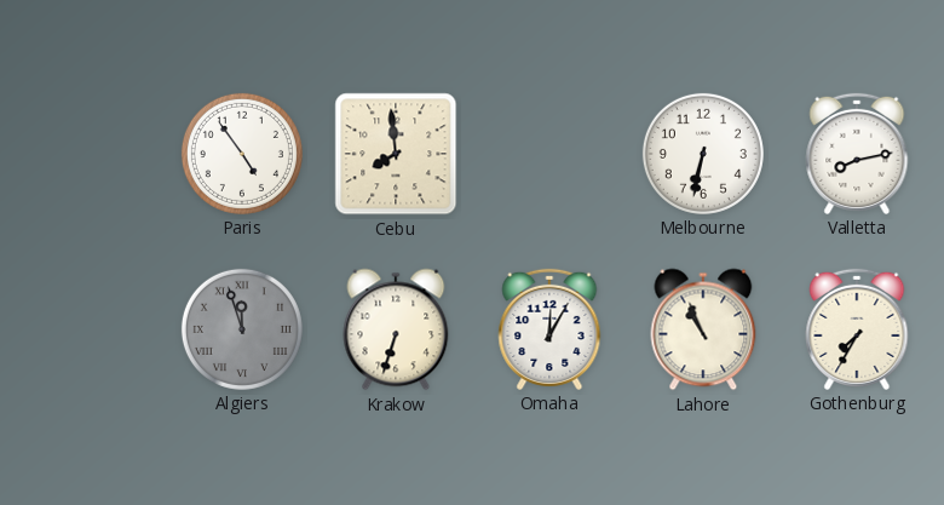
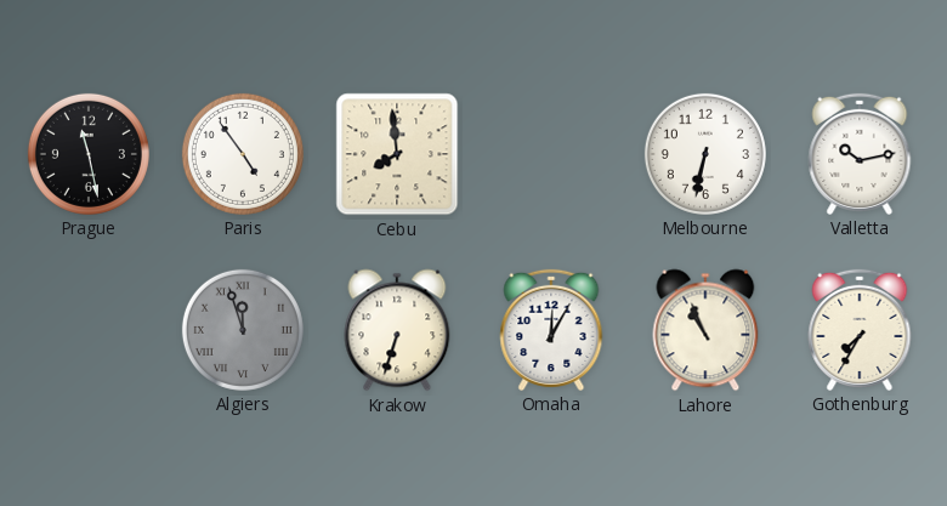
Prague: none -> 11:28 (89, 154)
Valletta: 8:13 -> 10:13 (860, 154)
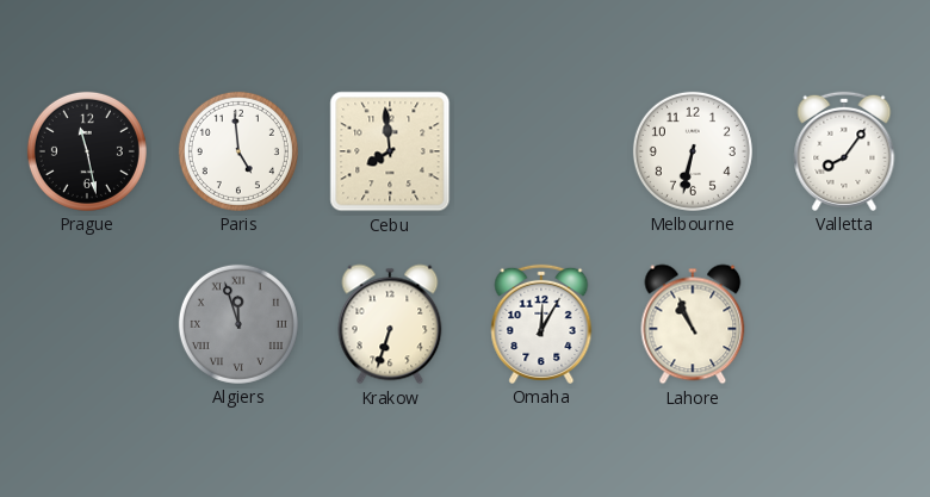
Paris: 4:54 -> 4:59 (238, 151)
Valletta: 10:13 -> 8:06 (844, 151)
Gothenburg: 7:35 -> none (860, 330)
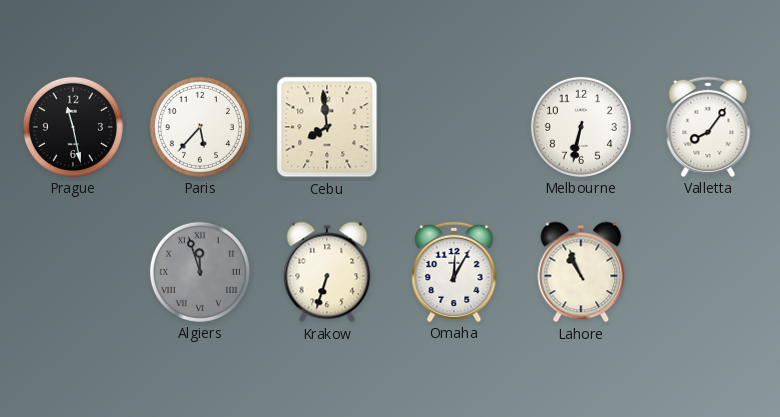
Paris: 4:59 -> 5:37 (200, 127)
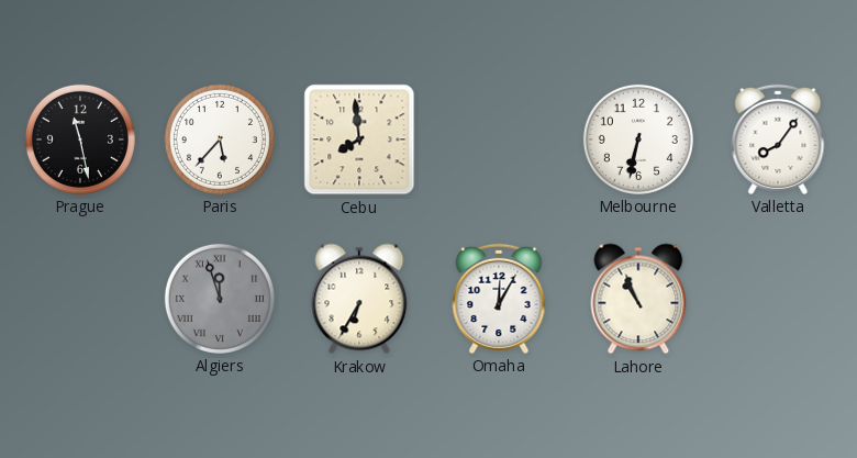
Krakow: 6:33 -> 6:35 (359, 299)
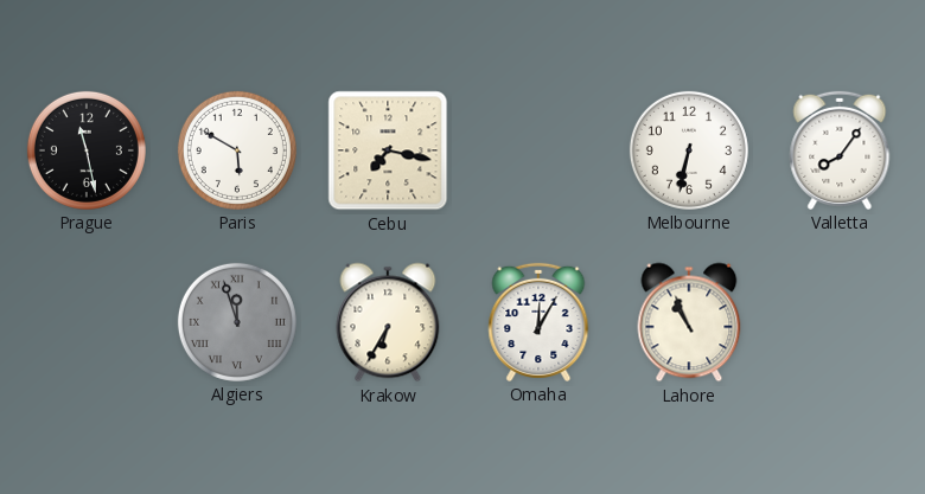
Paris: 5:37 -> 5:50 (237, 150)
Cebu: 7:59 -> 7:17 (388, 150)
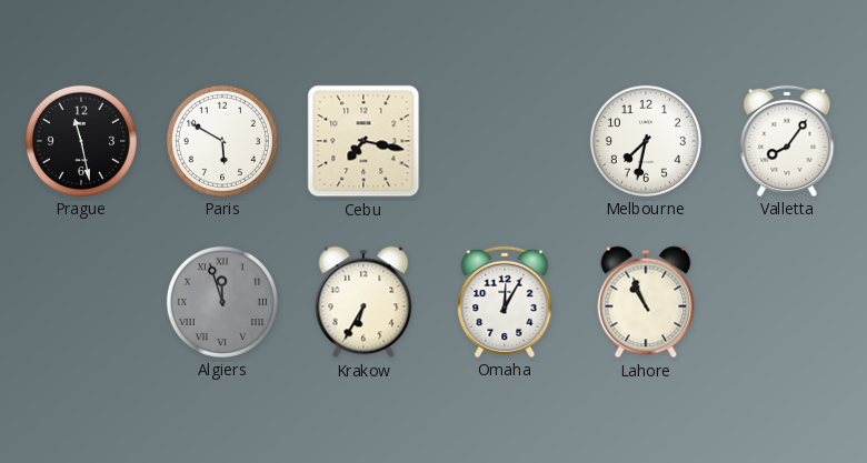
Melbourne: 6:32 -> 7:32 (646, 141)
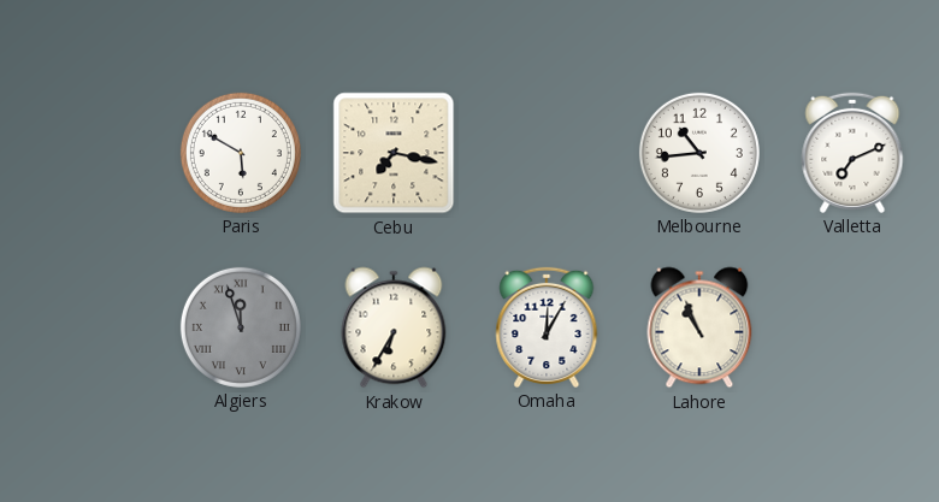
Prague: 11:28 -> none (81, 141)
Melbourne: 7:32 -> 10:44 (699, 153)
Valletta: 8:06 -> 7:11 (852, 153)
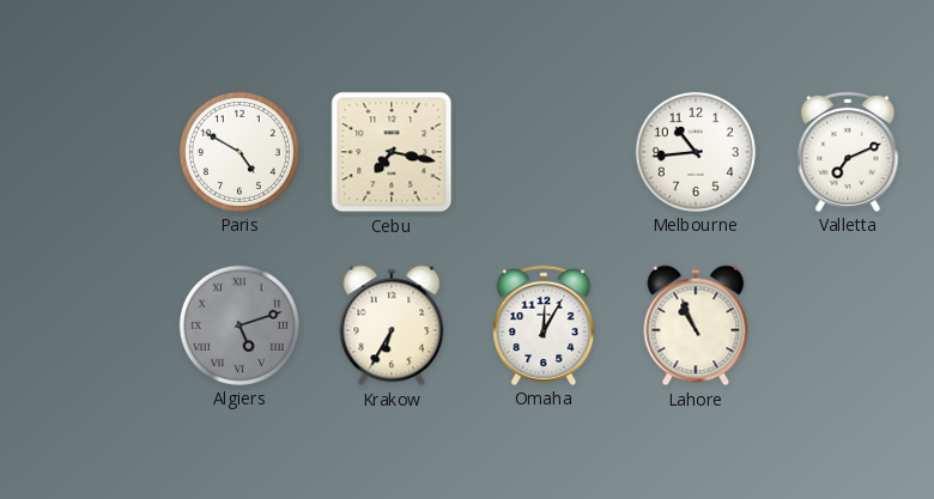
Paris: 5:50 -> 4:50 (239, 152)
Algiers: 11:57 -> 5:12 (239, 325)
